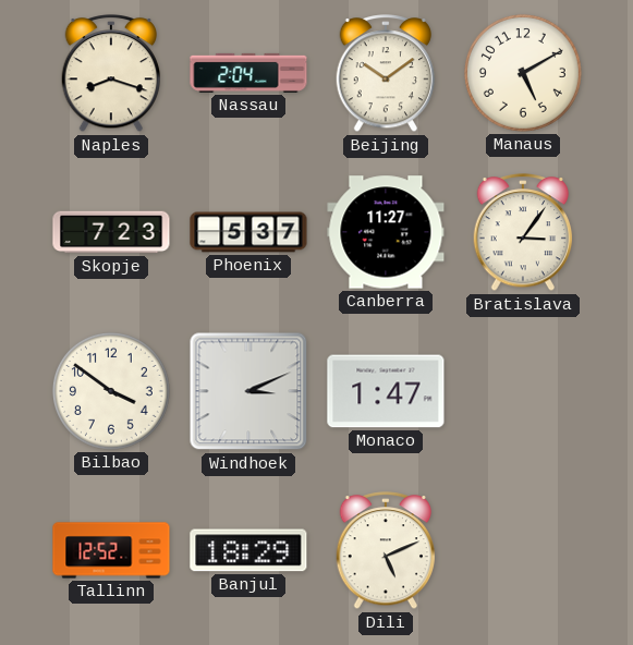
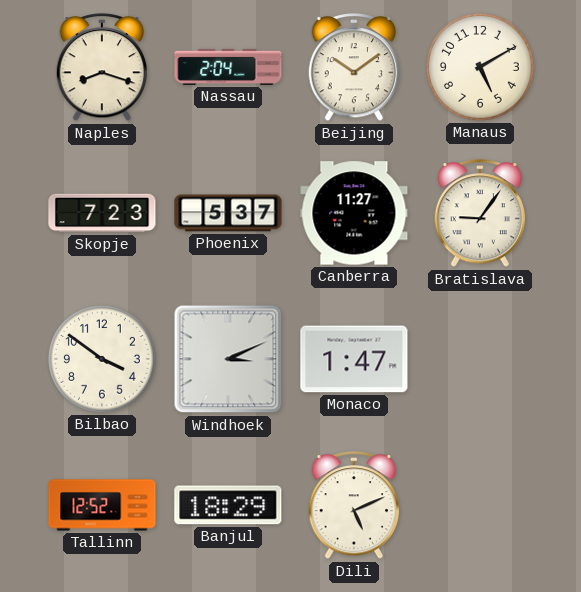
Bratislava: 3:06 -> 9:06 (480, 214)
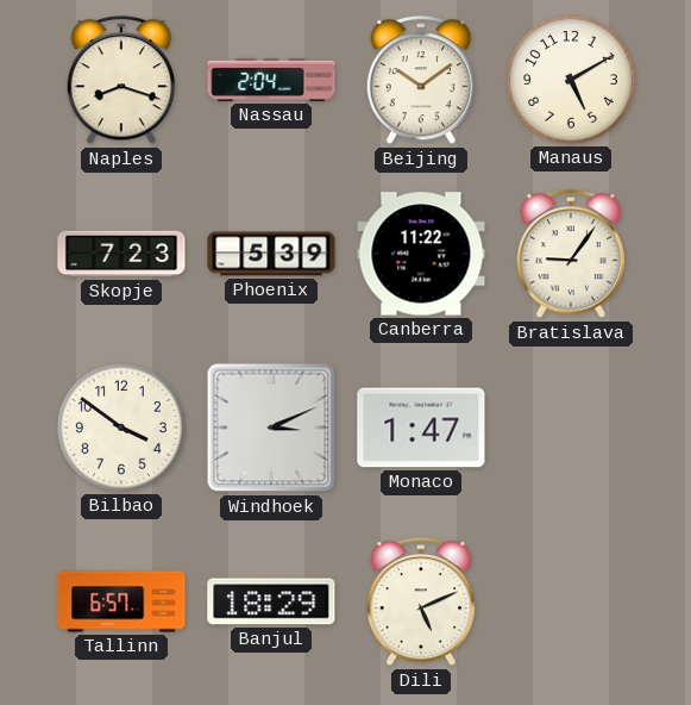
Phoenix: 5:37 -> 5:39 (271, 254)
Canberra: 11:27 -> 11:22 (421, 254)
Tallinn: 12:52 -> 6:57 (121, 601)
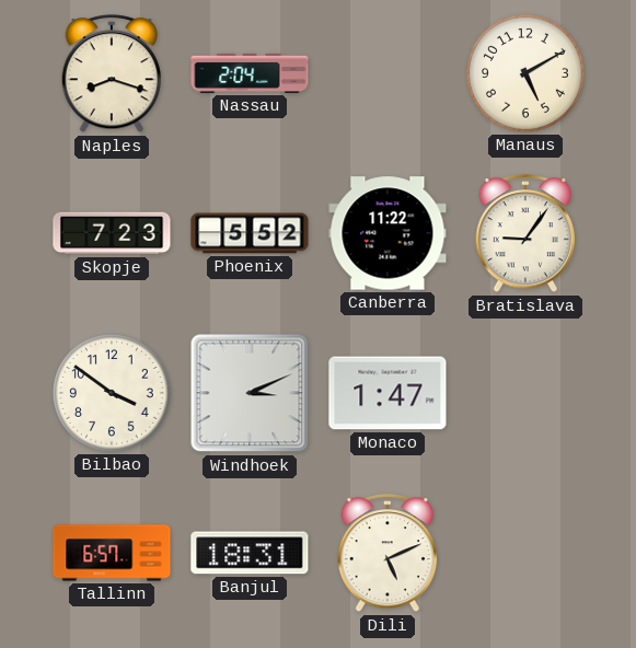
Beijing: 10:09 -> none (421, 81)
Phoenix: 5:39 -> 5:52 (250, 233)
Banjul: 18:29 -> 18:31 (250, 553)
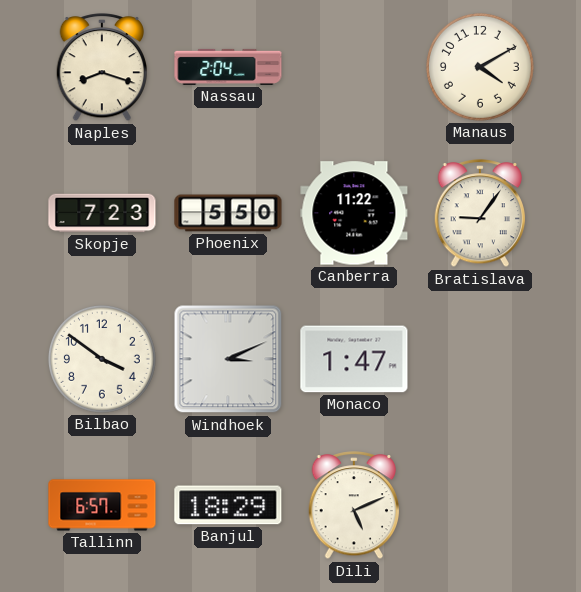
Manaus: 5:10 -> 4:10 (480, 67)
Phoenix: 5:52 -> 5:50 (228, 213)
Banjul: 18:31 -> 18:29 (228, 505)
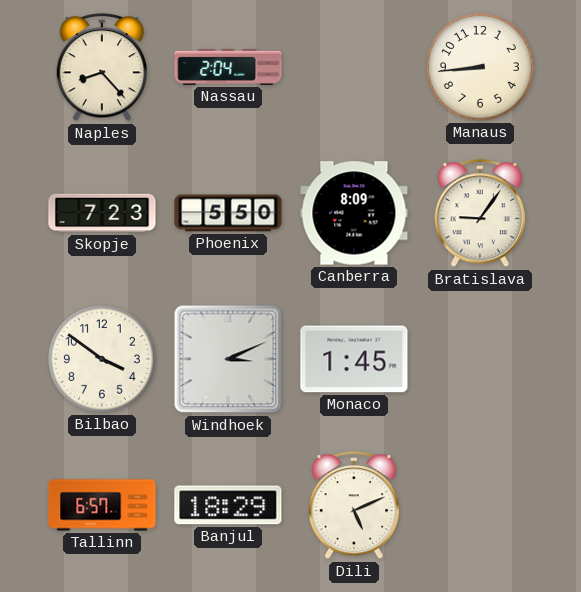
Naples: 8:18 -> 8:23 (102, 68)
Manaus: 4:10 -> 8:44 (480, 67)
Canberra: 11:22 -> 8:09 (354, 213)
Monaco: 1:47 -> 1:45 (354, 359)
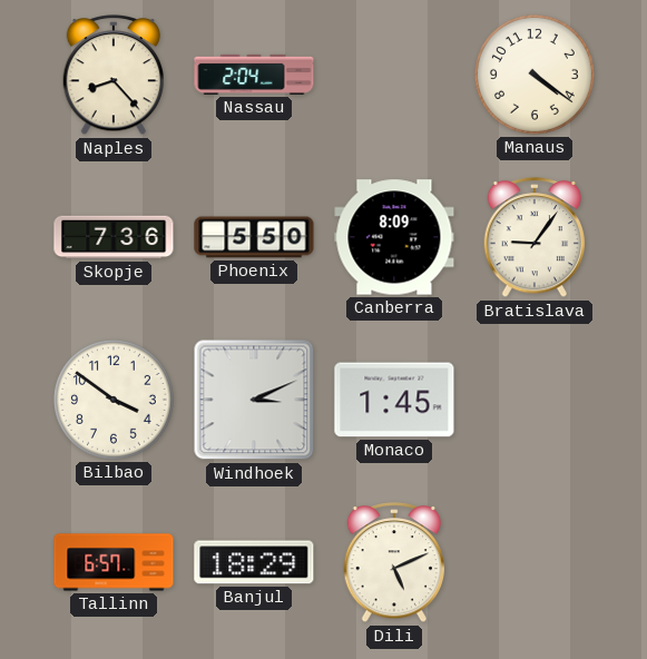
Manaus: 8:44 -> 4:21 (535, 75)
Skopje: 7:23 -> 7:36 (114, 237)
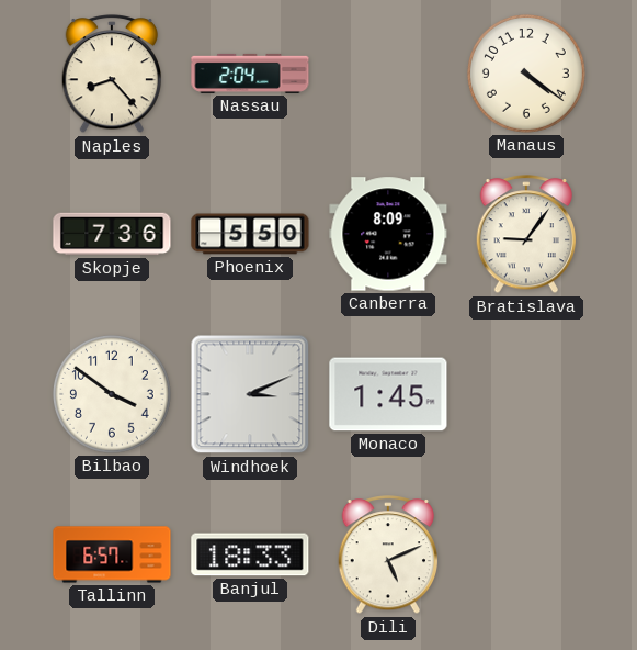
Banjul: 18:29 -> 18:33 (250, 554)
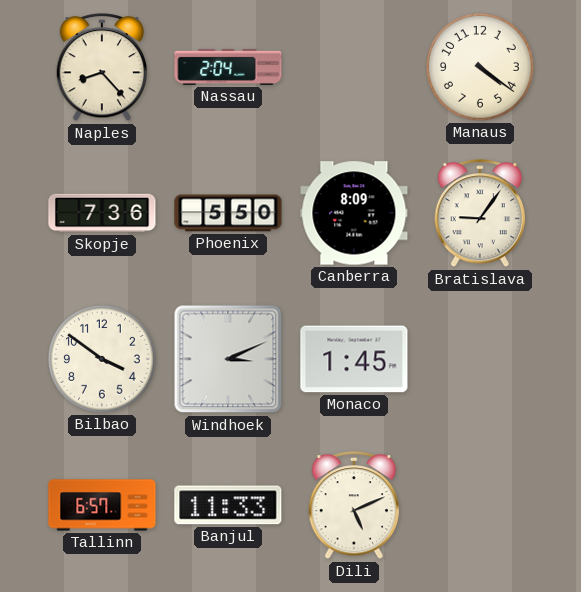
Banjul: 18:33 -> 11:33 (228, 505)
